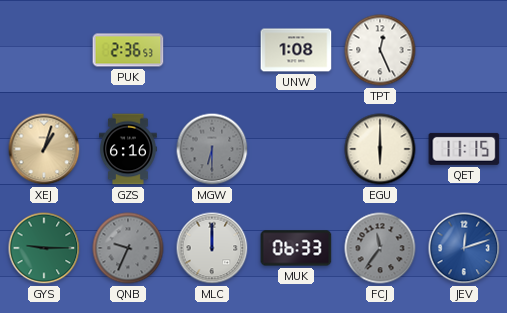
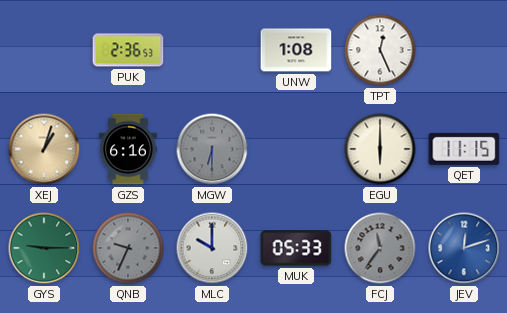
MLC: 12:00 -> 10:00 (212, 248)
MUK: 06:33 -> 05:33 (296, 248)
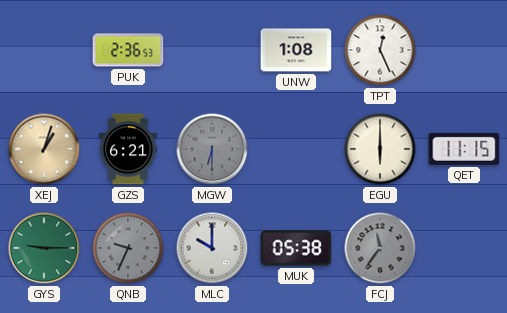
GZS: 6:16 -> 6:21 (129, 149)
MUK: 05:33 -> 05:38 (296, 248)
JEV: 12:12 -> none (464, 248)
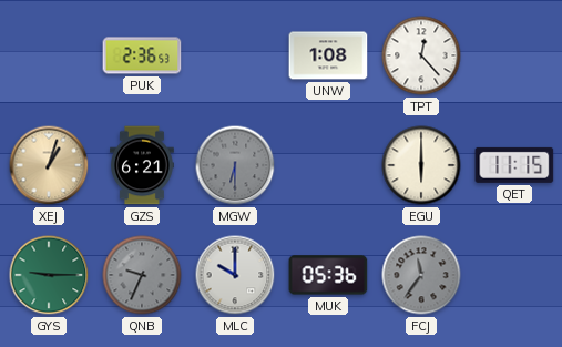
TPT: 12:26 -> 12:23 (421, 55)
MUK: 05:38 -> 05:36 (328, 275)
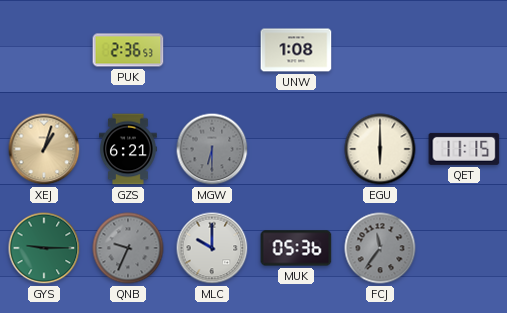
TPT: 12:23 -> none (421, 55)
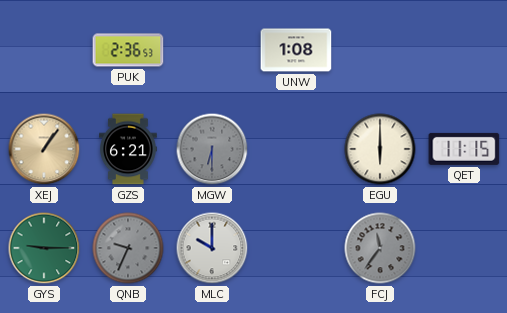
XEJ: 1:03 -> 1:06 (44, 149)
MUK: 05:36 -> none (296, 248)
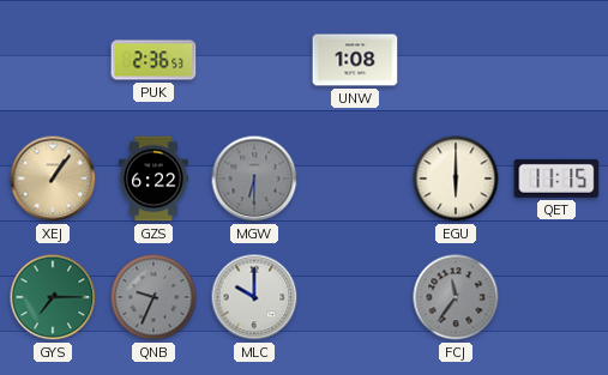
GZS: 6:21 -> 6:22 (155, 179)
GYS: 9:15 -> 7:15 (53, 297)
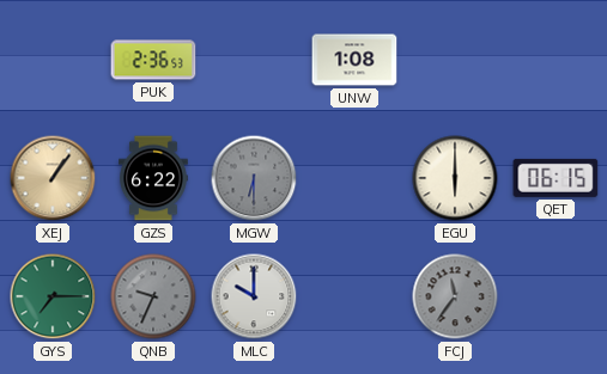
QET: 11:15 -> 06:15 (556, 178)
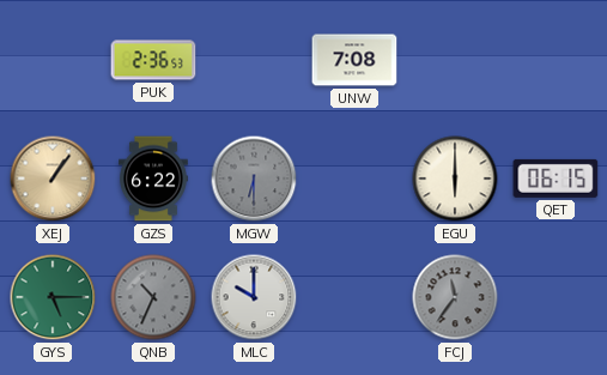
UNW: 1:08 -> 7:08 (354, 60)
GYS: 7:15 -> 5:15 (53, 297)
QNB: 9:34 -> 10:34 (153, 297)
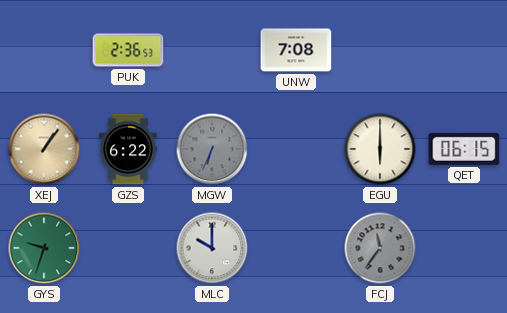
MGW: 6:30 -> 6:34 (212, 149)
GYS: 5:15 -> 9:33 (44, 248)
QNB: 10:34 -> none (153, 297)
